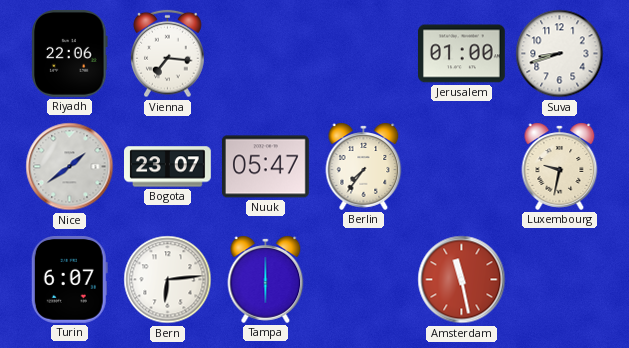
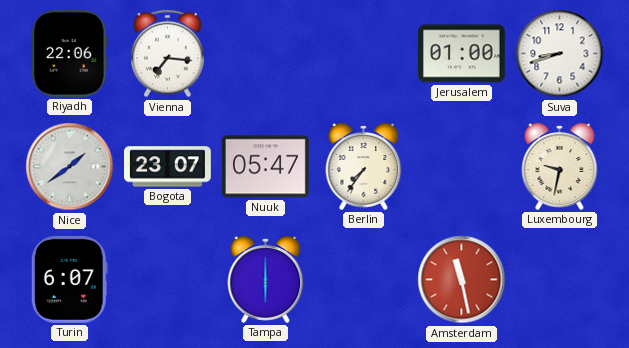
Bern: 6:14 -> none (168, 280)
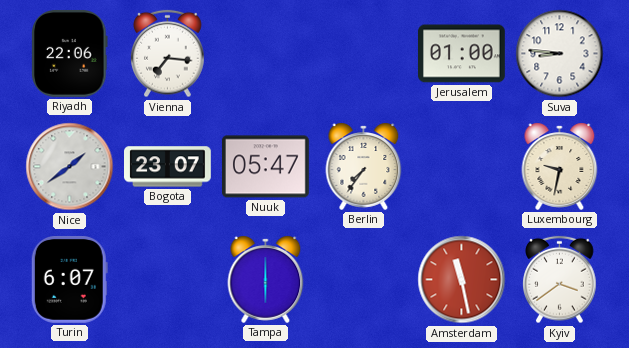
Suva: 8:42 -> 8:46 (560, 54)
Kyiv: none -> 3:39 (560, 280)
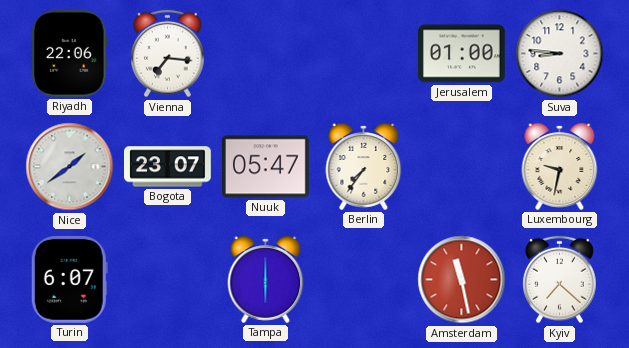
Kyiv: 3:39 -> 7:22 (560, 280)
